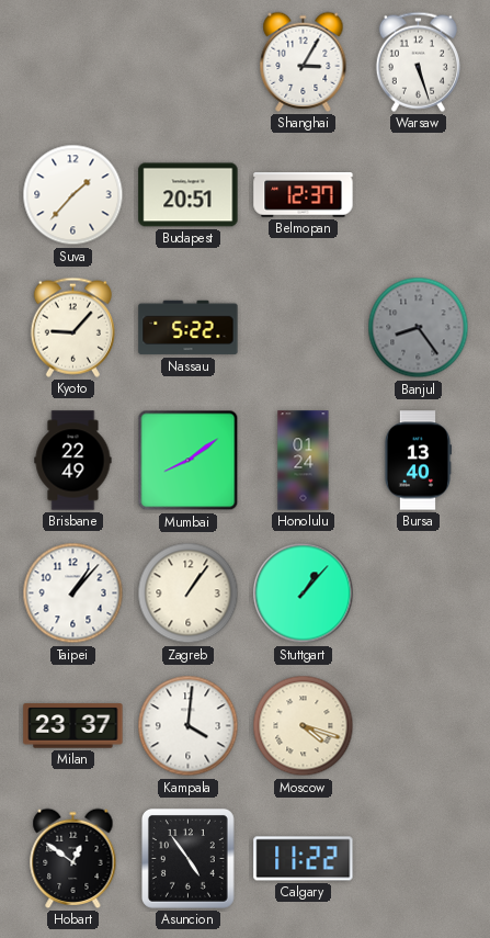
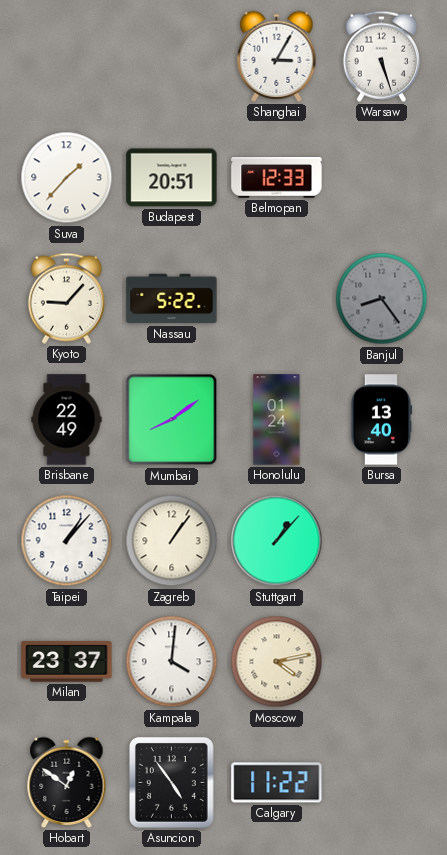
Belmopan: 12:37 -> 12:33 (277, 178)
Moscow: 4:18 -> 4:13 (277, 662)
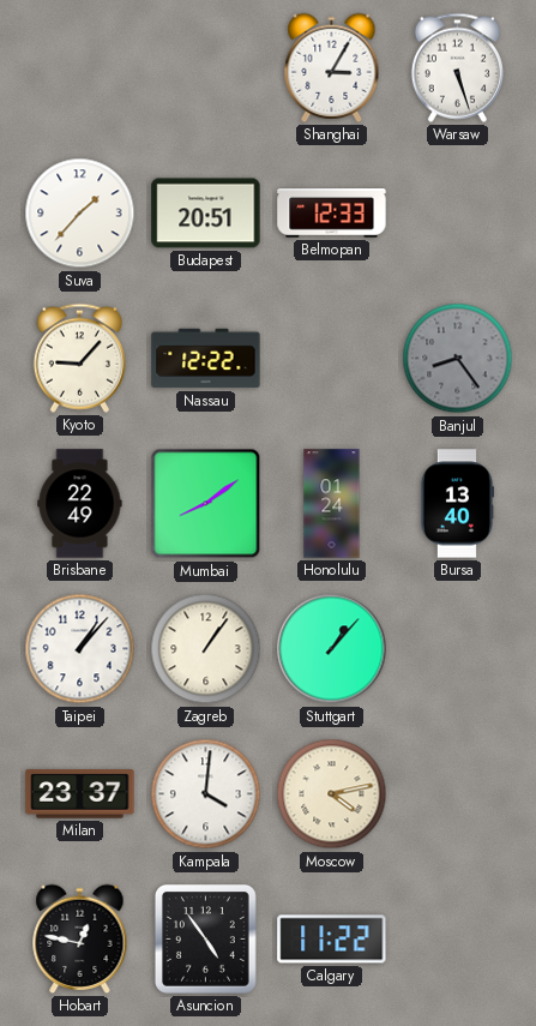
Nassau: 5:22 -> 12:22 (206, 359)
Hobart: 12:51 -> 12:47 (80, 938)
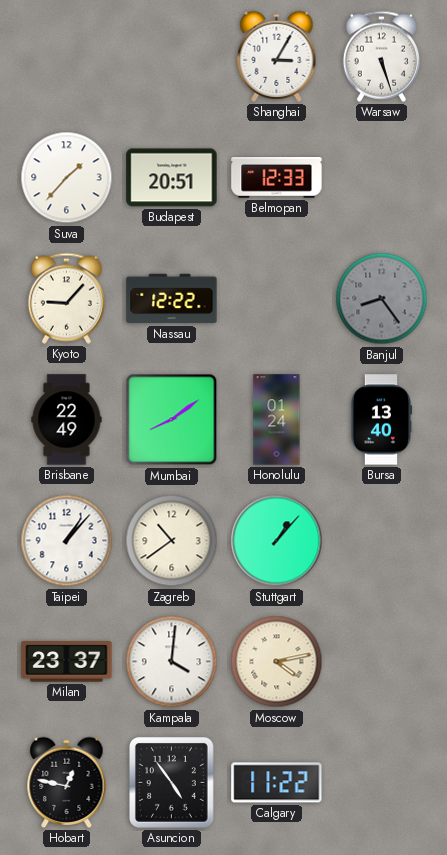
Zagreb: 1:06 -> 10:39 (172, 541)
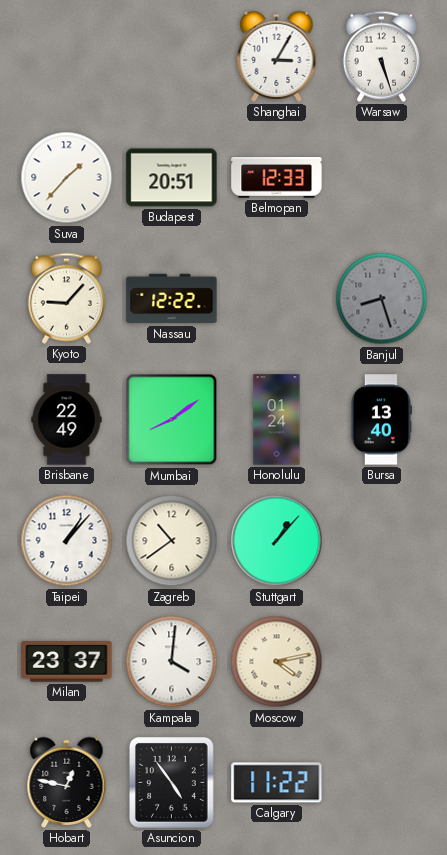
Banjul: 8:24 -> 8:27 (382, 299)
